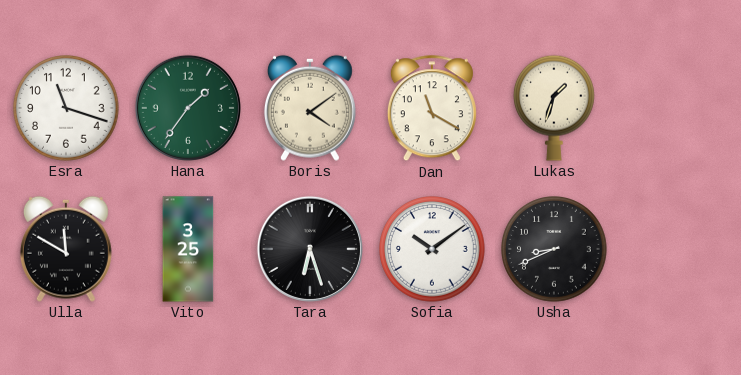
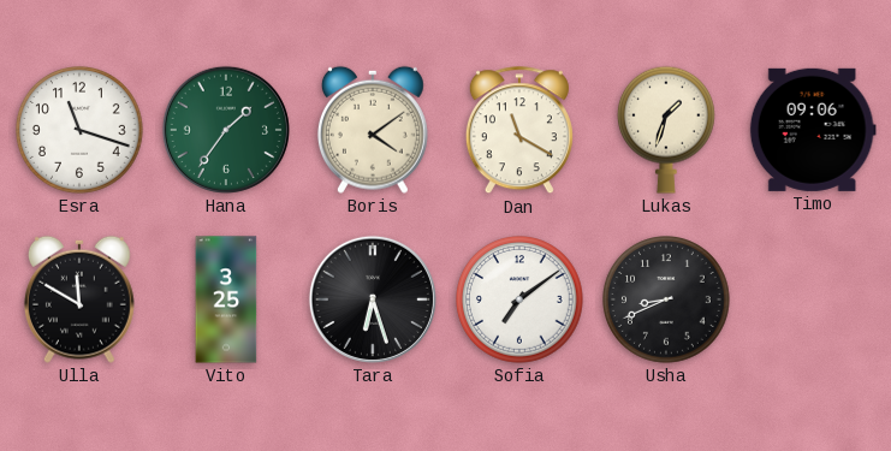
Timo: none -> 09:06 (813, 130)
Sofia: 10:09 -> 7:09 (521, 301)
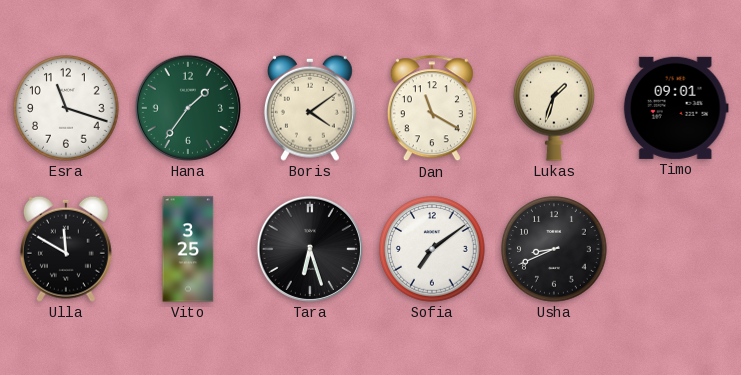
Timo: 09:06 -> 09:01 (676, 108)
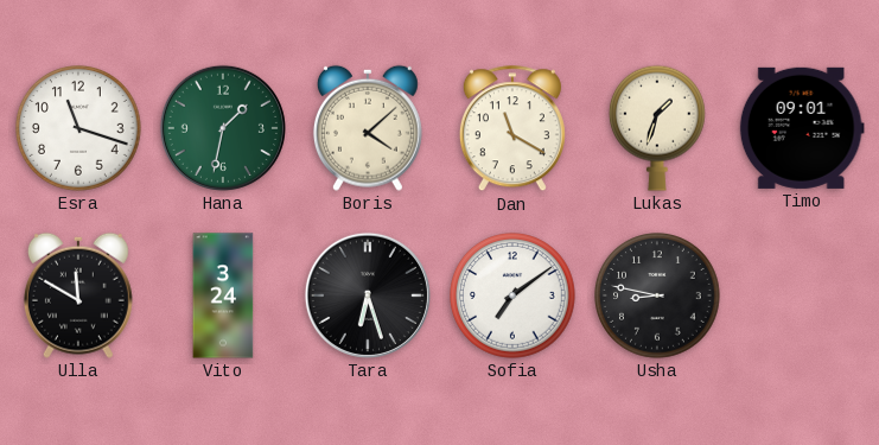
Hana: 1:36 -> 1:32 (223, 128)
Boris: 4:09 -> 4:08 (368, 128)
Vito: 3:25 -> 3:24 (223, 295)
Usha: 8:41 -> 8:47 (658, 297)
